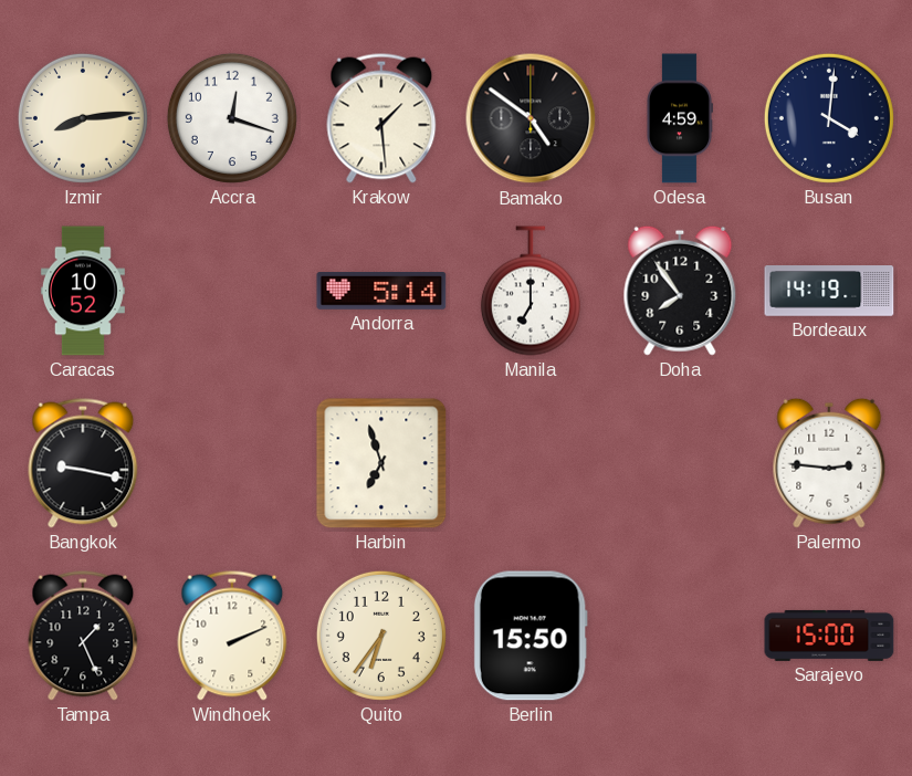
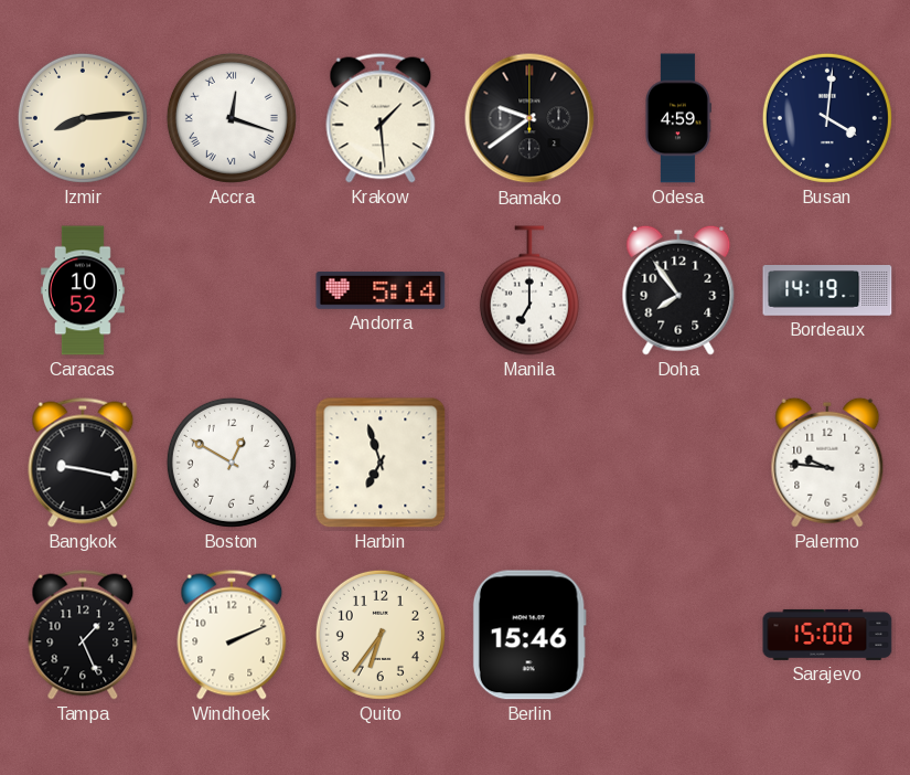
Accra numerals: Arabic -> Roman (232, 118)
Bamako: 4:51 -> 9:39 (529, 118)
Boston: none -> 12:50 (232, 463)
Palermo: 2:46 -> 9:46 (827, 463)
Berlin: 15:50 -> 15:46 (529, 635)
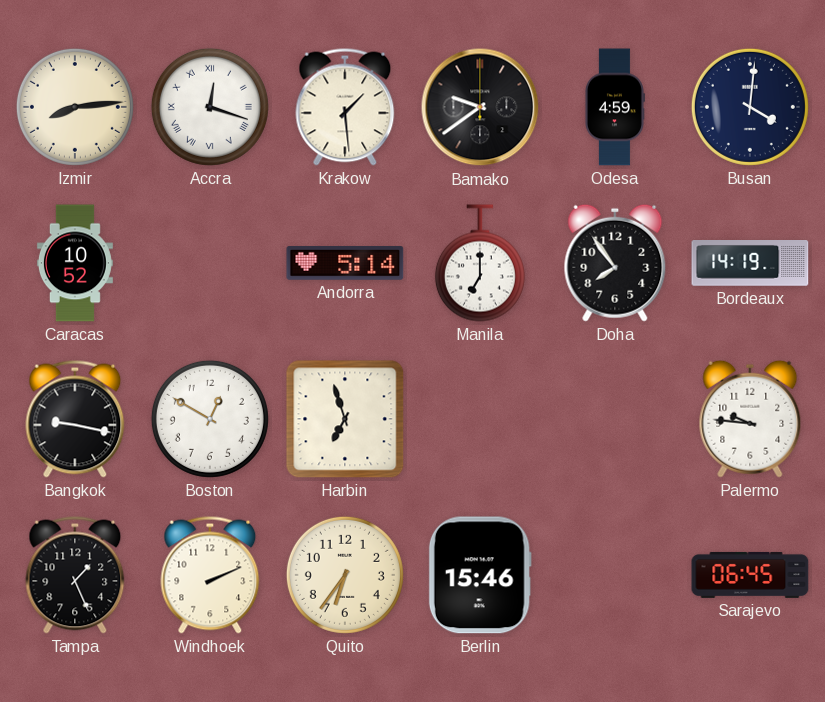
Sarajevo: 15:00 -> 06:45 (750, 575)
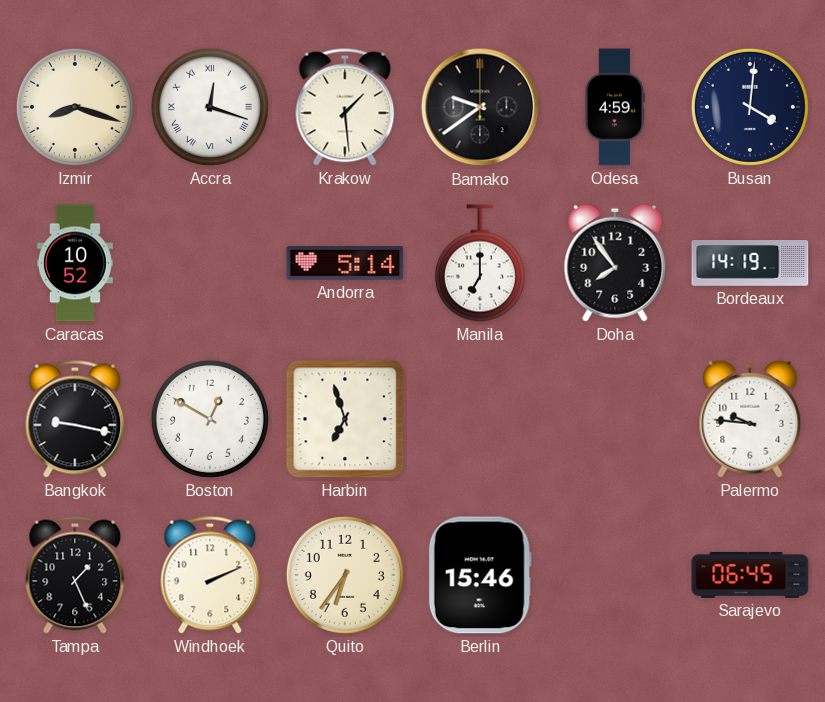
Izmir: 8:14 -> 8:18 (75, 107)
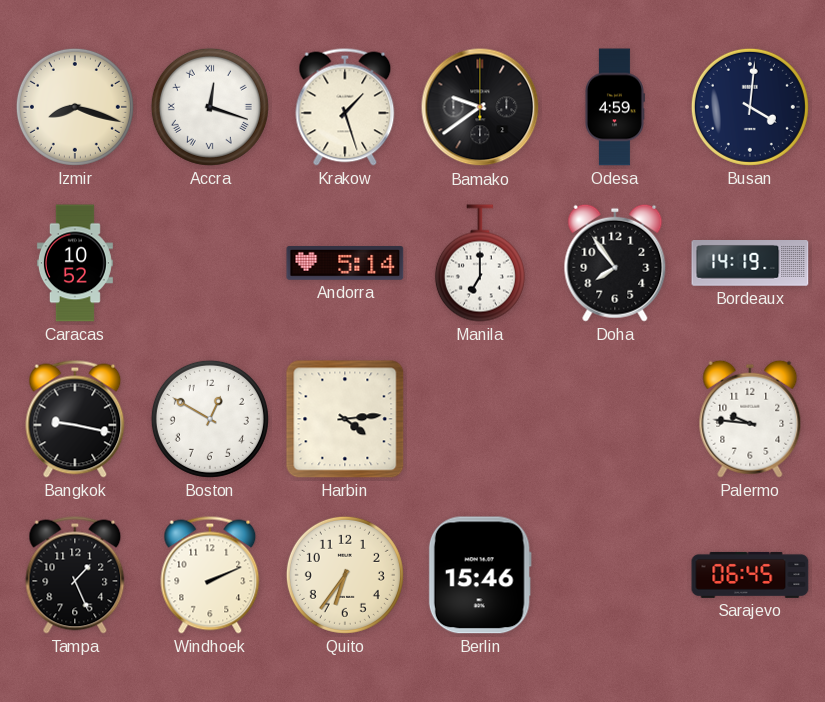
Krakow: 1:29 -> 1:27 (345, 107)
Harbin: 6:57 -> 4:14 (345, 419)
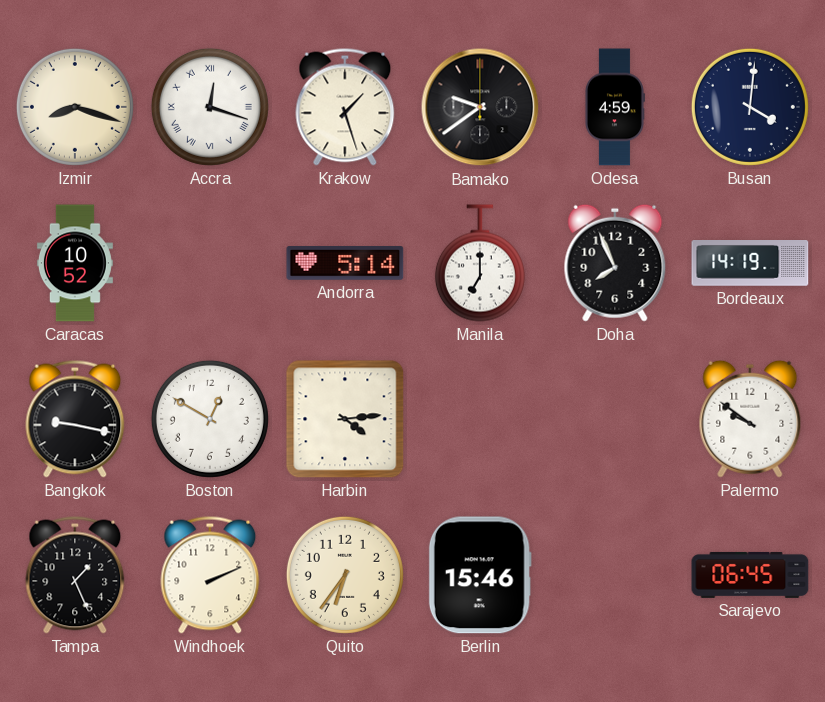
Doha: 7:54 -> 7:56 (615, 263)
Palermo: 9:46 -> 9:51 (750, 419)
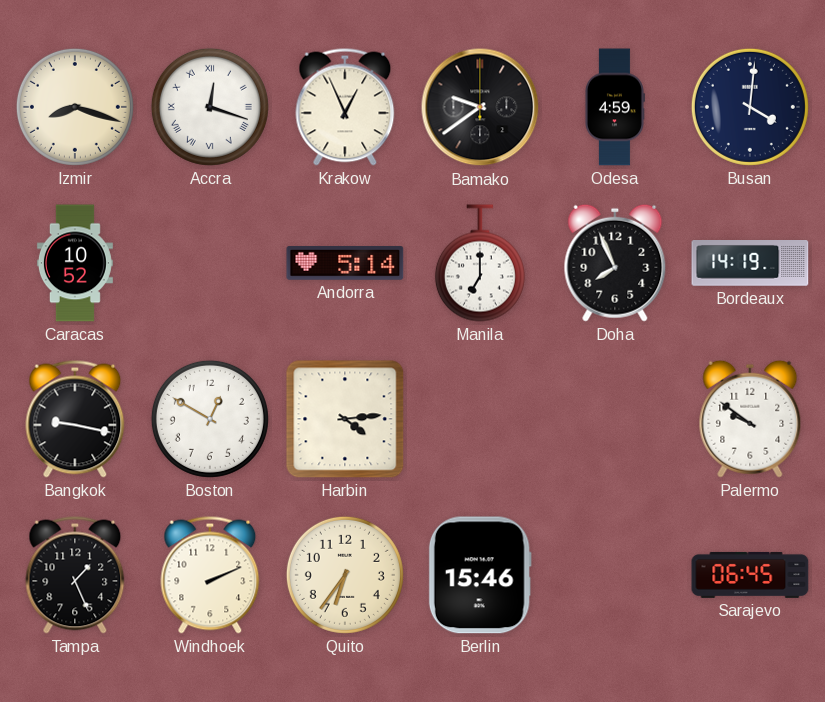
Krakow: 1:27 -> 12:56 (345, 107)
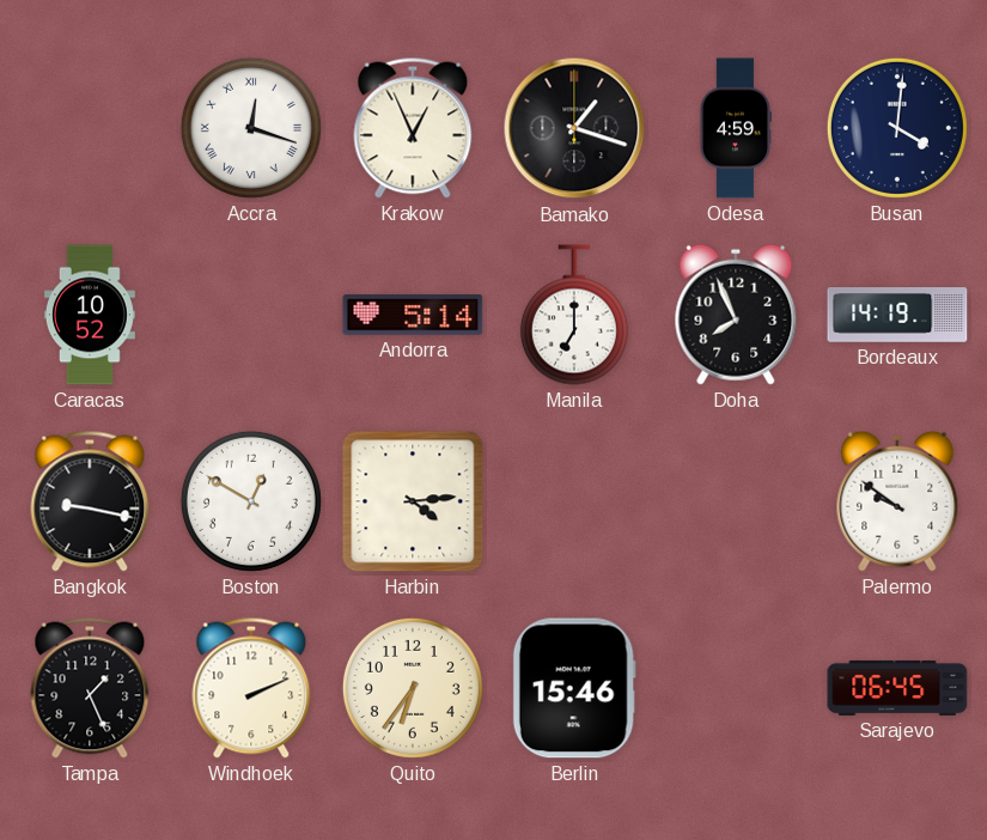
Izmir: 8:18 -> none (75, 107)
Bamako: 9:39 -> 1:18 (574, 128)
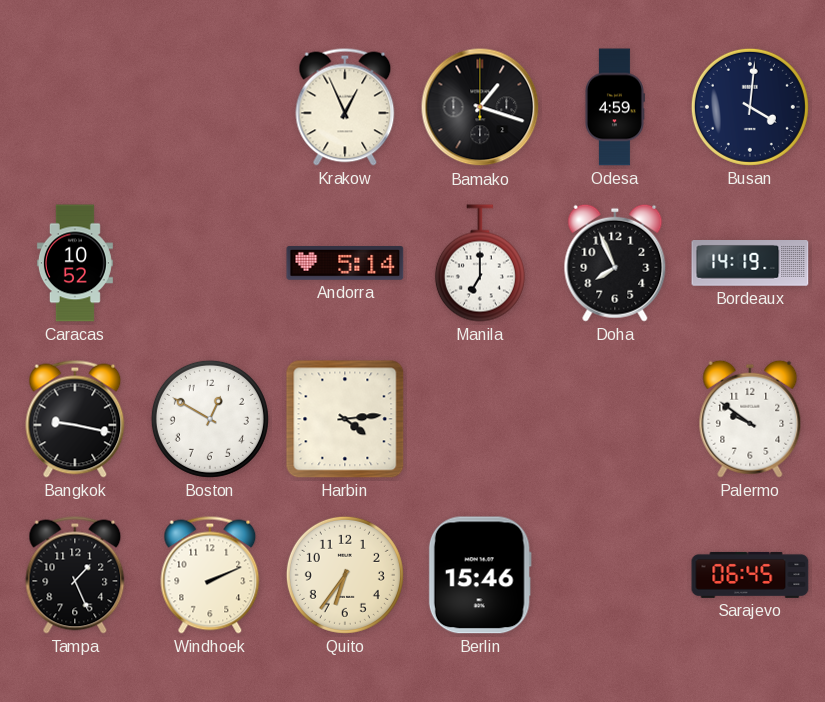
Accra: 12:18 -> none (251, 128)
